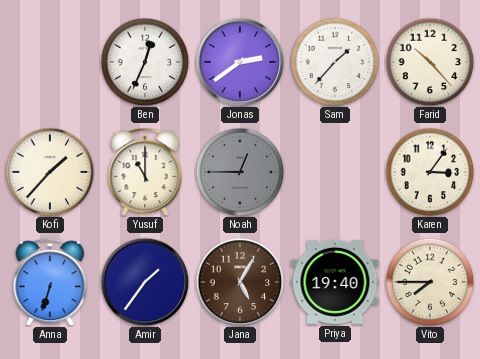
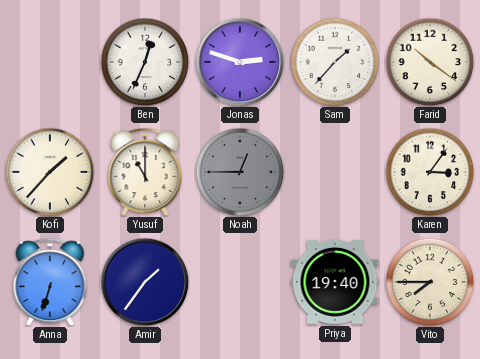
Jonas: 2:39 -> 2:48 (240, 62)
Farid: 10:23 -> 10:21 (430, 62)
Jana: 5:05 -> none (240, 282)
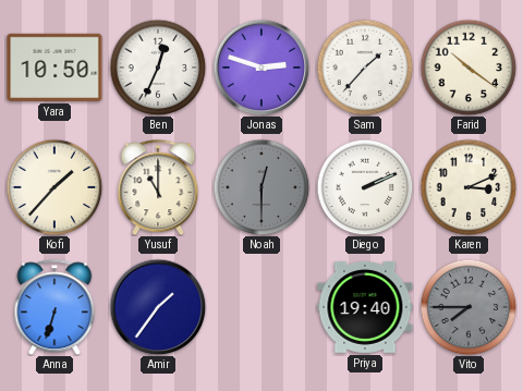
Yara: none -> 10:50 (54, 68)
Noah: 12:45 -> 12:30 (261, 187)
Diego: none -> 2:11 (365, 187)
Karen: 3:06 -> 3:11 (469, 187)
Vito dial: cream -> grey (469, 307)
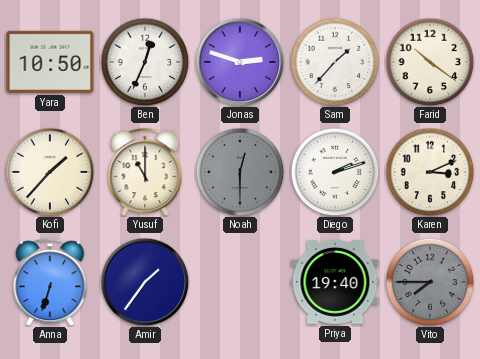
Diego: 2:11 -> 2:12 (335, 172)
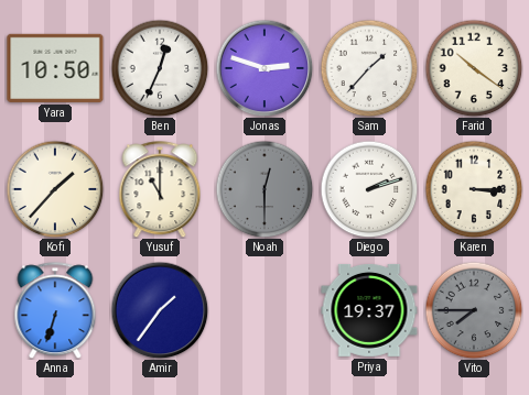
Karen: 3:11 -> 3:15 (474, 189)
Priya: 19:40 -> 19:37 (369, 310)
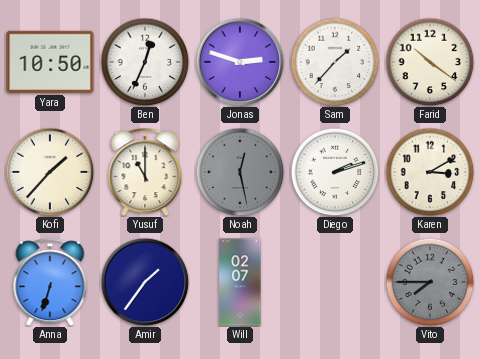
Noah: 12:30 -> 12:28 (240, 172)
Karen: 3:15 -> 3:10 (430, 172)
Will: none -> 02:07 (240, 282)
Priya: 19:37 -> none (369, 310)
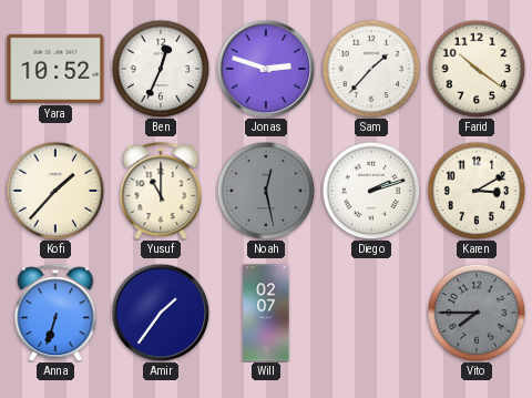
Yara: 10:50 -> 10:52 (55, 69)
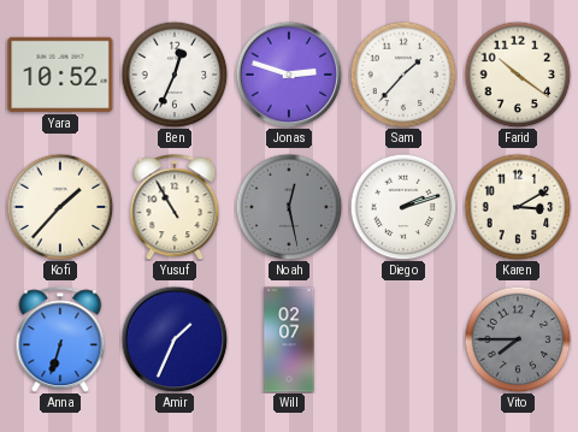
Yusuf: 11:00 -> 10:55 (175, 207)
Amir: 1:36 -> 1:34 (175, 339)
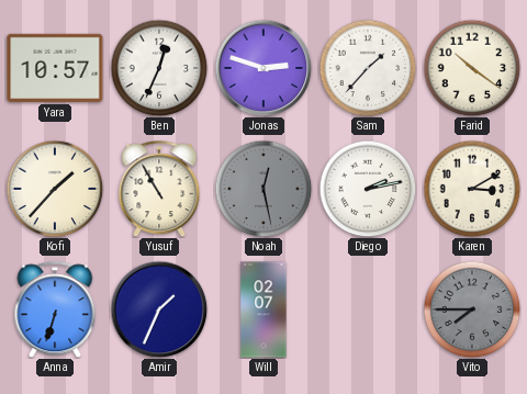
Yara: 10:52 -> 10:57 (55, 68)
Diego: 2:12 -> 2:13 (368, 189)
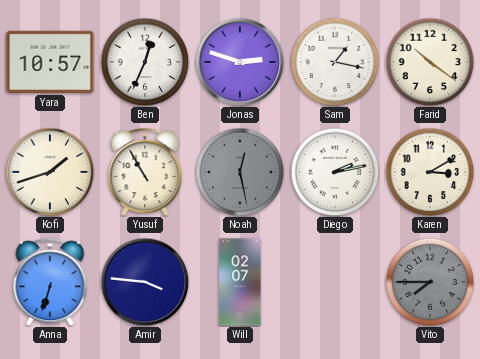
Sam: 1:37 -> 1:17 (335, 62)
Kofi: 1:37 -> 1:42 (50, 172)
Amir: 1:34 -> 3:46 (145, 282)
